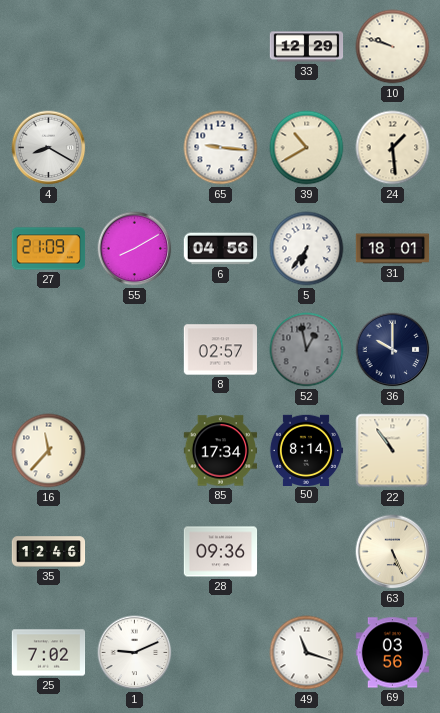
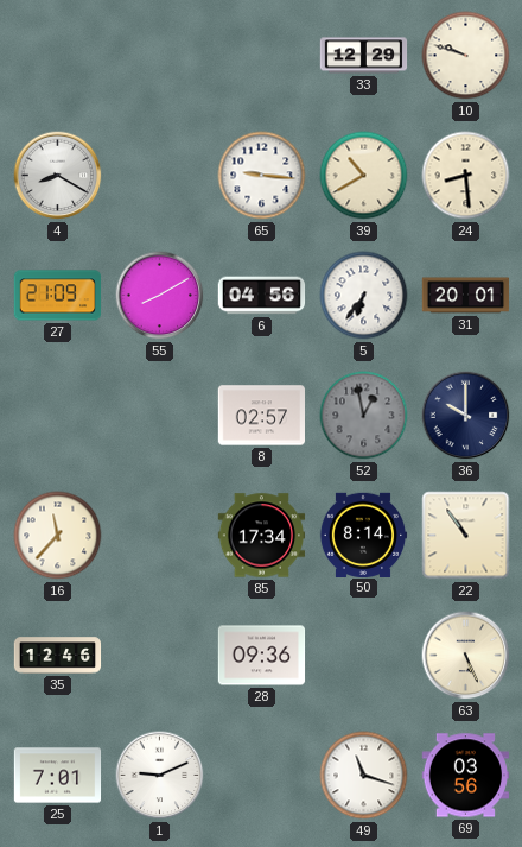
24: 1:29 -> 8:29 (466, 176)
31: 18:01 -> 20:01 (466, 296)
25: 7:02 -> 7:01 (58, 776)
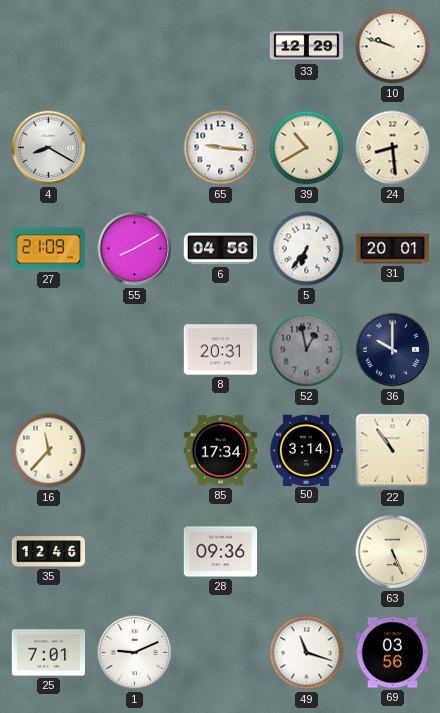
8: 02:57 -> 20:31 (221, 350)
50: 8:14 -> 3:14 (306, 450)
